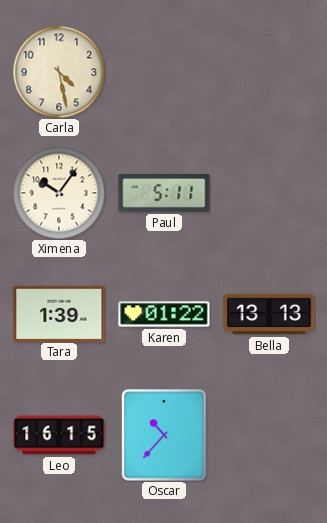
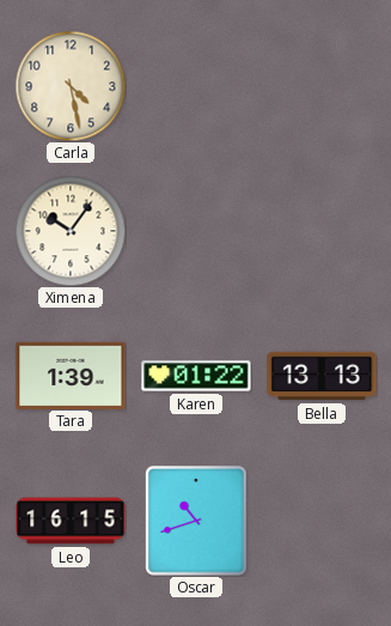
Paul: 5:11 -> none (164, 193)
Oscar: 10:37 -> 10:42 (197, 521)
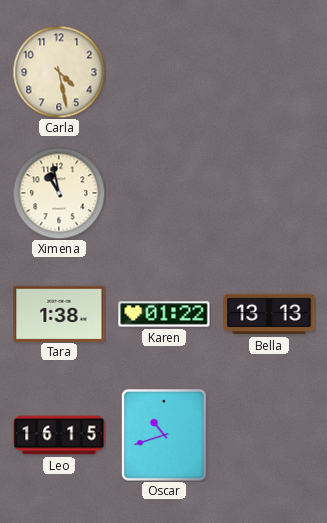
Ximena: 10:06 -> 10:58 (59, 193)
Tara: 1:39 -> 1:38 (59, 313)
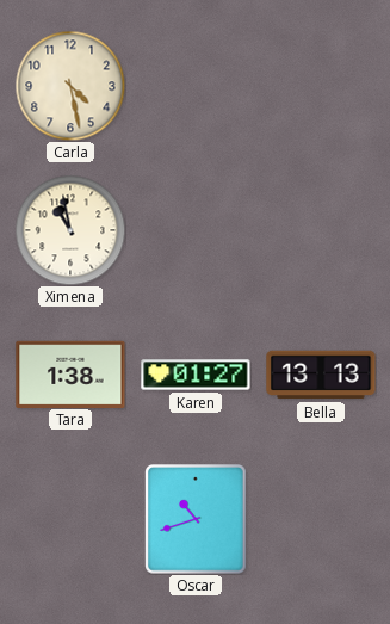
Karen: 01:22 -> 01:27 (196, 375)
Leo: 16:15 -> none (59, 435)
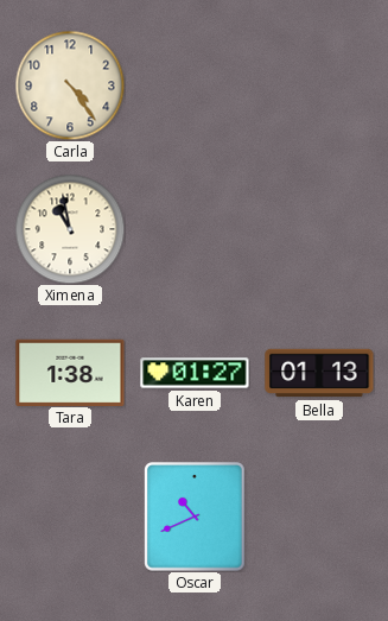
Carla: 4:28 -> 4:24 (70, 85)
Bella: 13:13 -> 01:13 (319, 373)
Oscar: 10:42 -> 10:41 (196, 517)
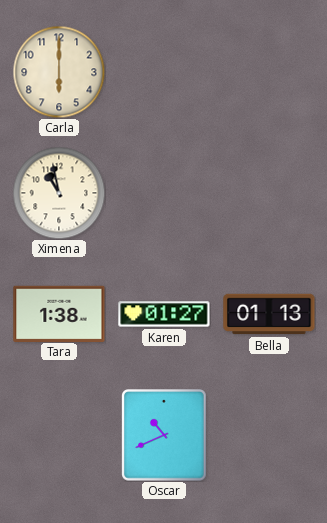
Carla: 4:24 -> 6:00 (59, 72)
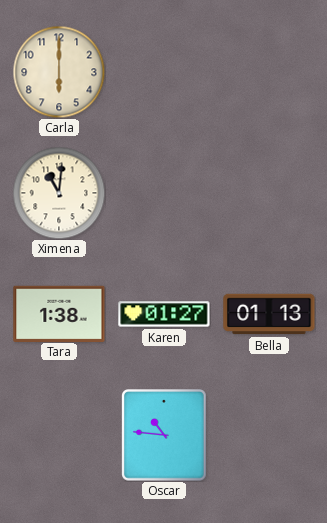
Ximena: 10:58 -> 11:01 (59, 193)
Oscar: 10:41 -> 10:46 (165, 435)
